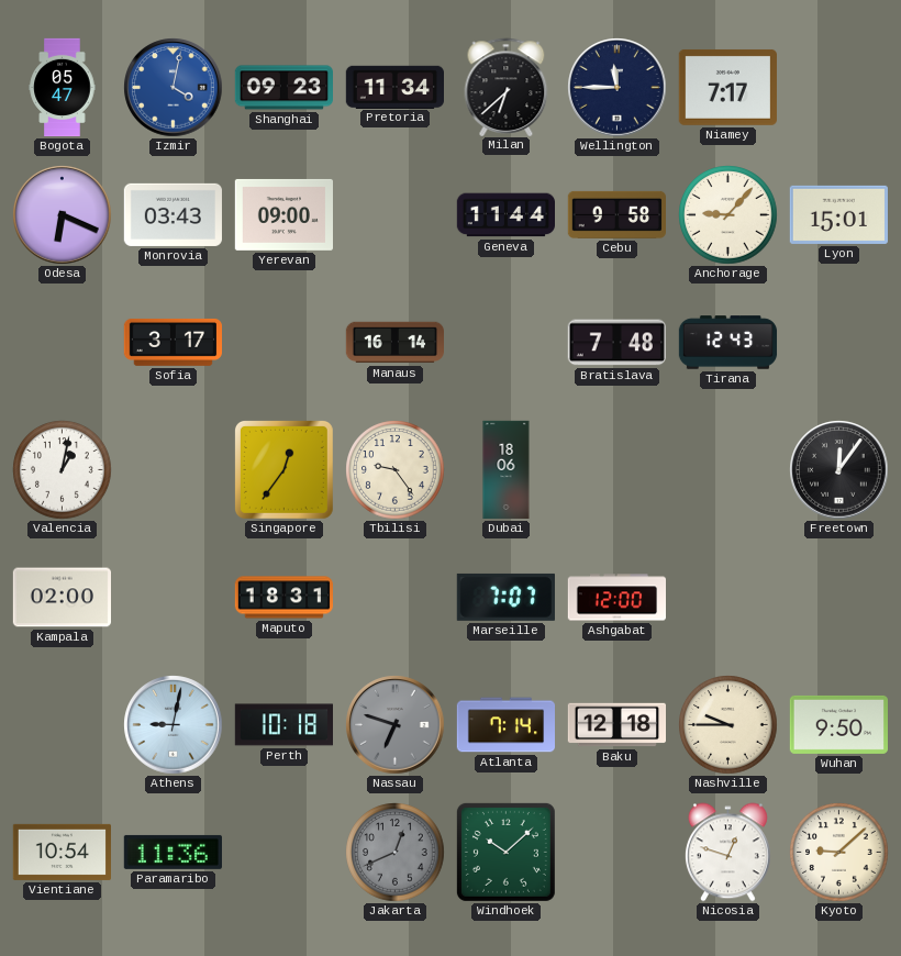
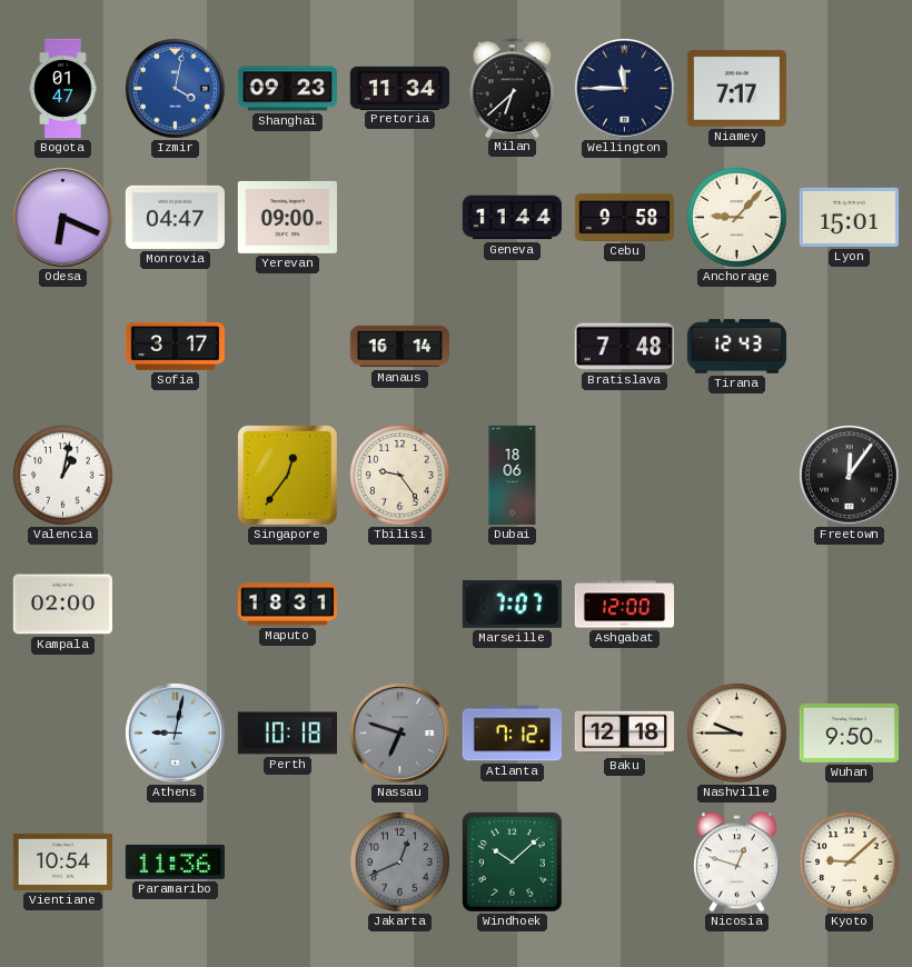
Bogota: 05:47 -> 01:47 (63, 89)
Monrovia: 03:43 -> 04:47 (175, 217)
Atlanta: 7:14 -> 7:12 (512, 734)
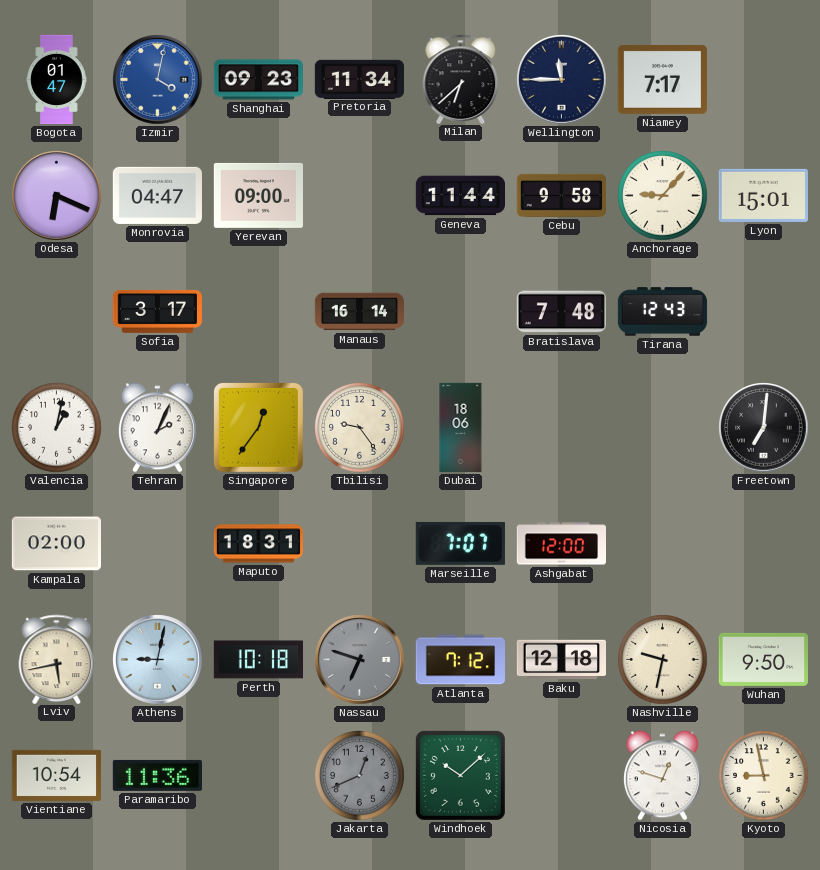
Tehran: none -> 2:04 (157, 428)
Freetown: 12:06 -> 7:01 (764, 428)
Lviv: none -> 5:43 (57, 659)
Nashville: 9:45 -> 9:32 (663, 660)
Kyoto: 9:08 -> 8:58 (764, 776)
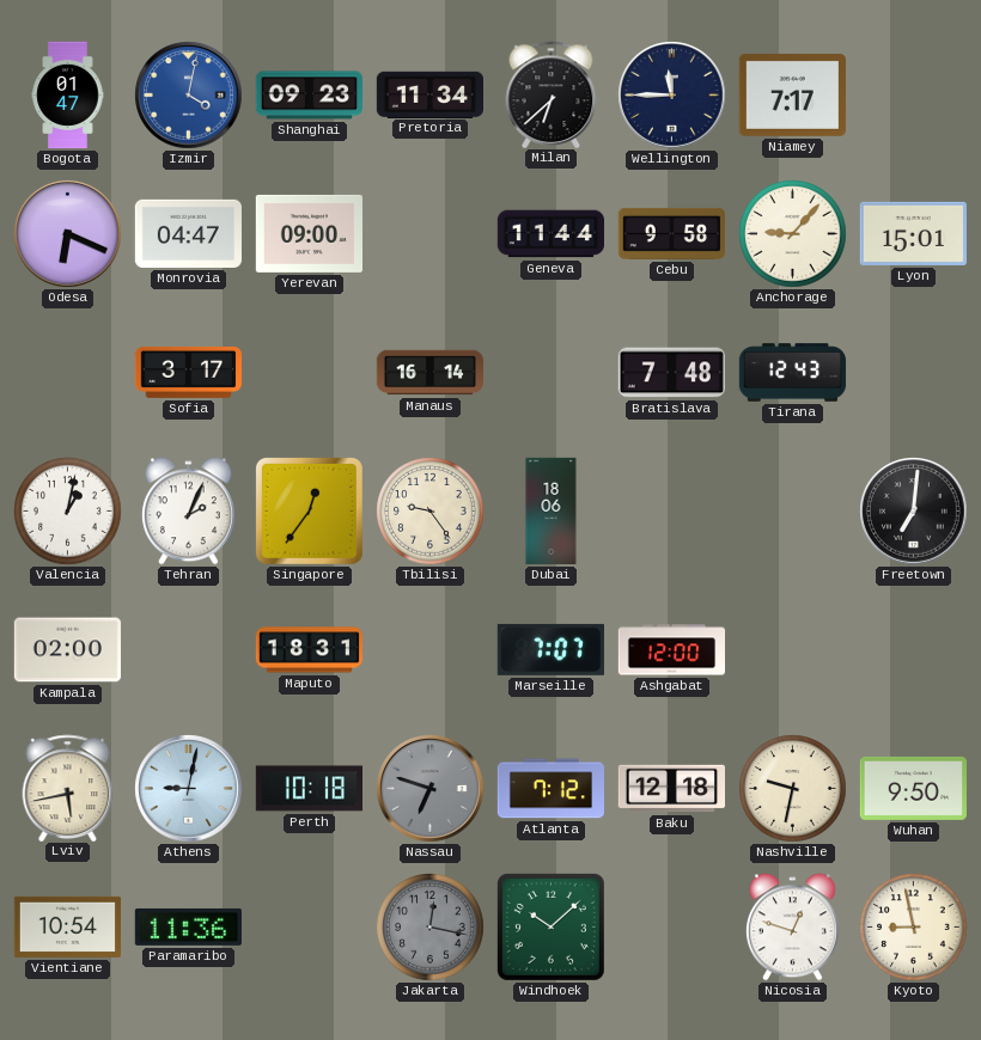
Jakarta: 12:41 -> 12:17 (431, 928)
